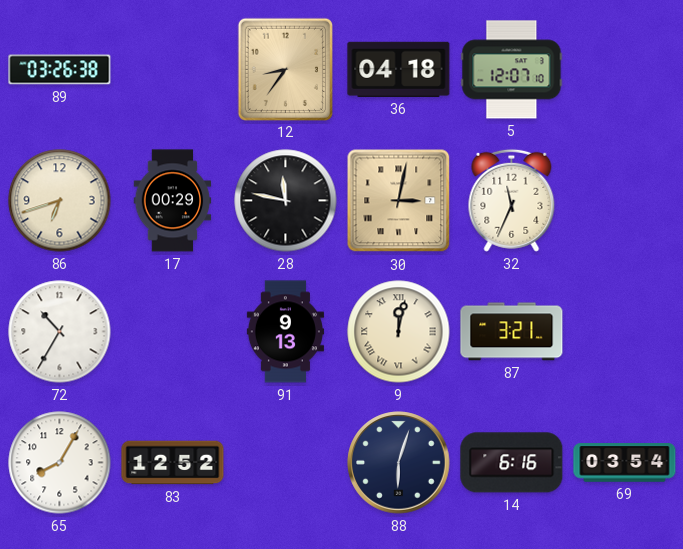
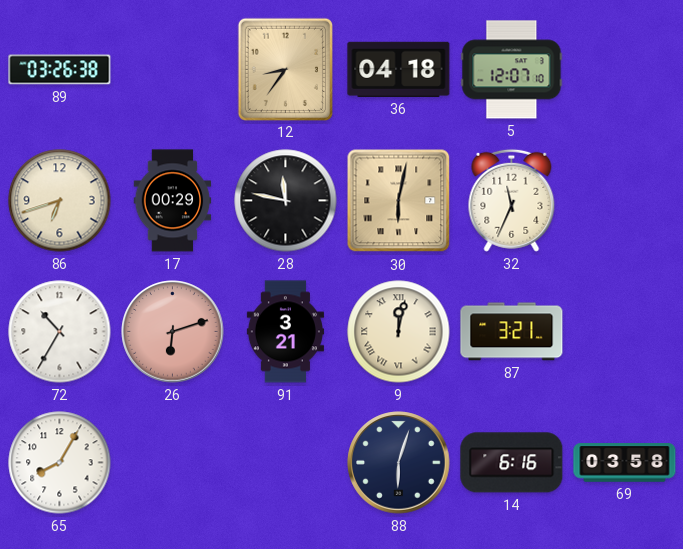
30: 3:02 -> 6:02 (399, 201)
26: none -> 6:12 (173, 332)
91: 9:13 -> 3:21 (285, 332)
83: 12:52 -> none (173, 463)
69: 03:54 -> 03:58 (625, 463)
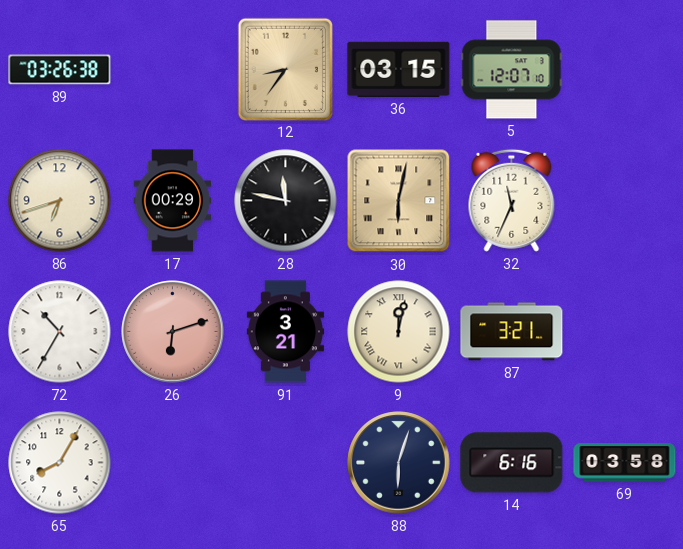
36: 04:18 -> 03:15 (399, 69)
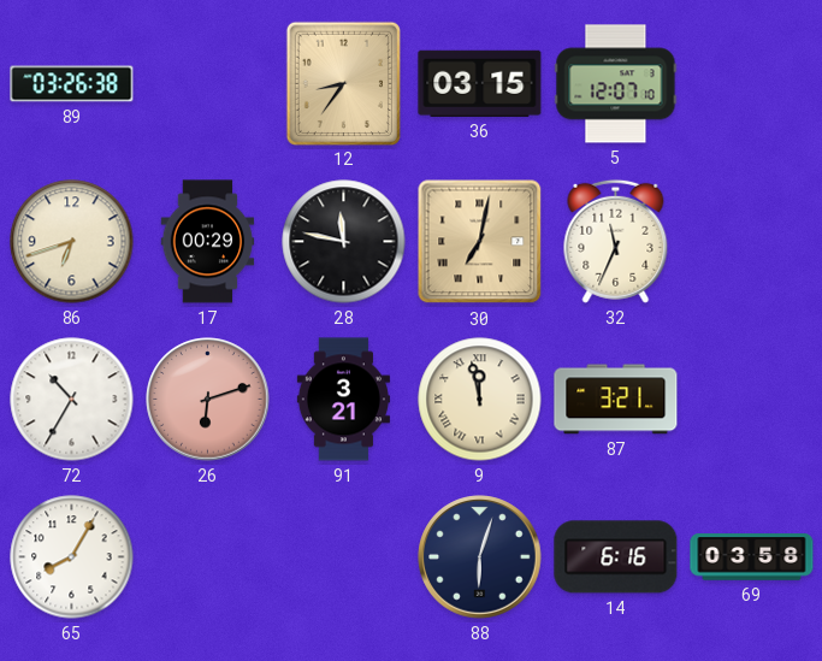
30: 6:02 -> 7:02 (480, 242)
9: 12:02 -> 11:58 (480, 400)
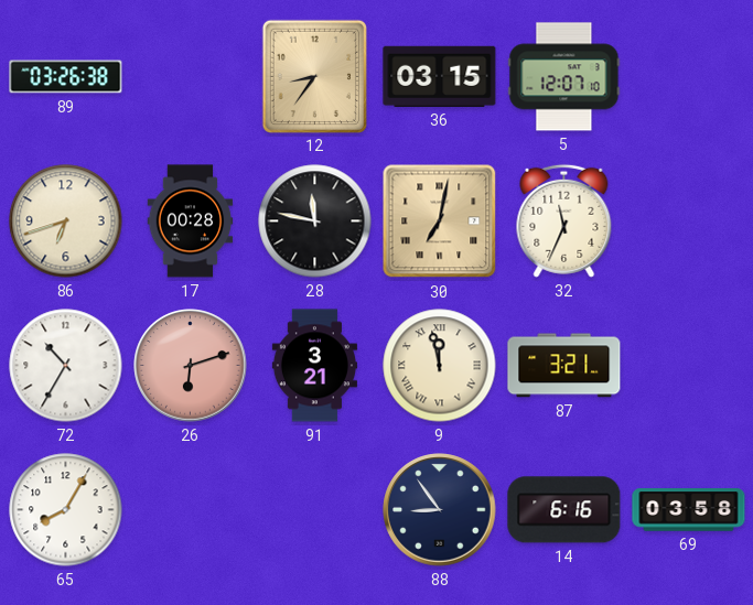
17: 00:29 -> 00:28 (191, 222)
88: 6:03 -> 8:54 (440, 510)
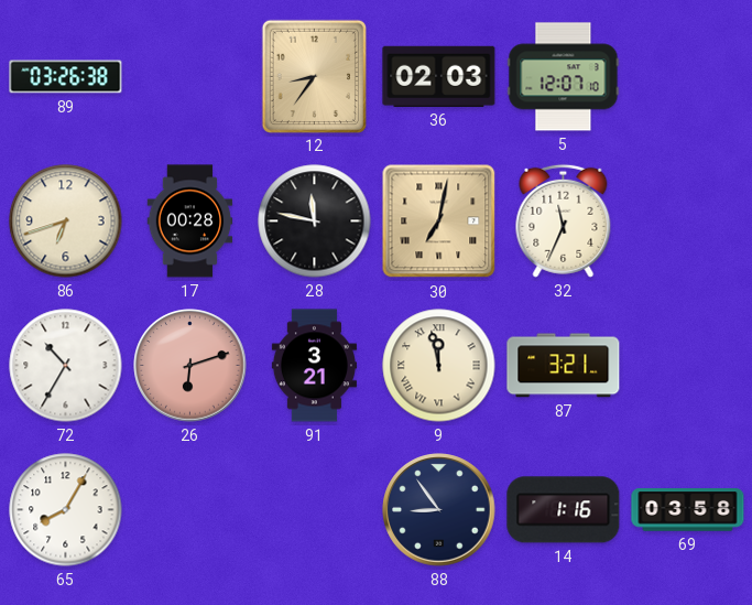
36: 03:15 -> 02:03 (439, 76)
14: 6:16 -> 1:16 (564, 510)
